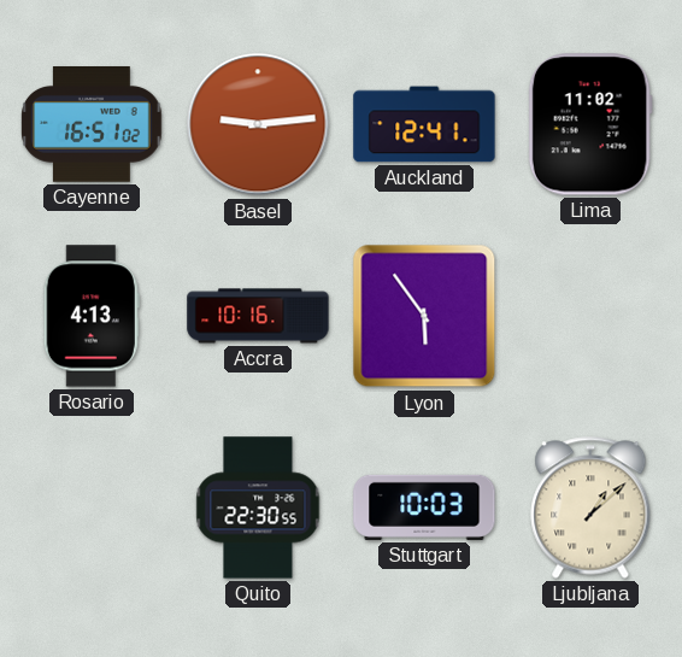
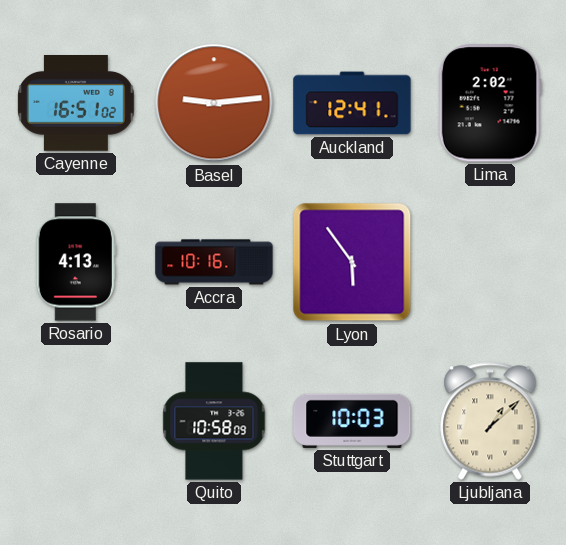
Lima: 11:02 -> 2:02 (490, 103)
Quito: 22:30 -> 10:58 (214, 421)
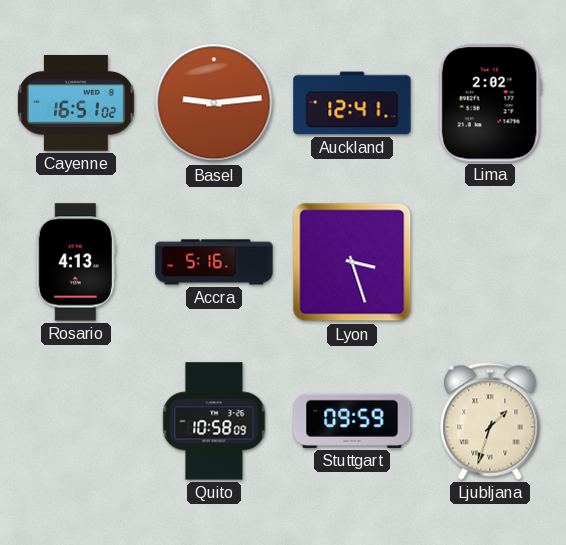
Accra: 10:16 -> 5:16 (214, 262)
Lyon: 5:54 -> 3:27 (352, 262)
Stuttgart: 10:03 -> 09:59 (352, 421)
Ljubljana: 1:08 -> 1:33 (490, 421)
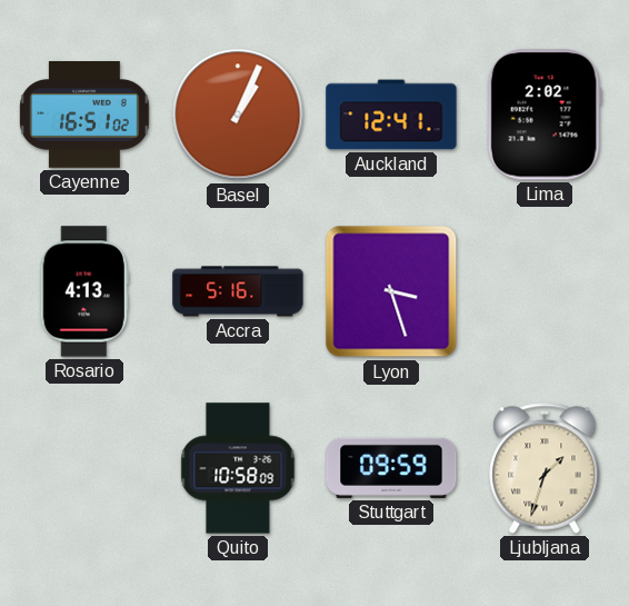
Basel: 9:14 -> 1:04 (238, 115)
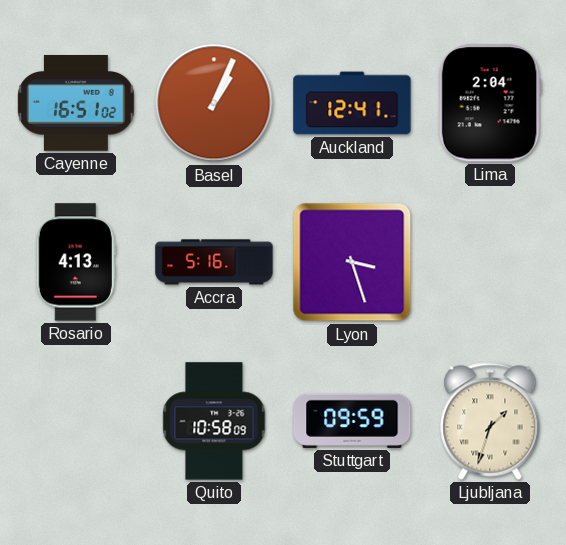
Lima: 2:02 -> 2:04 (490, 103)
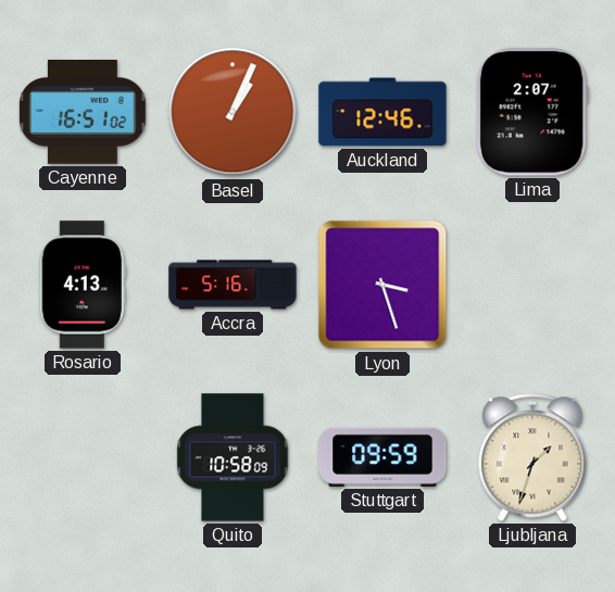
Auckland: 12:41 -> 12:46 (382, 112)
Lima: 2:04 -> 2:07 (532, 112)
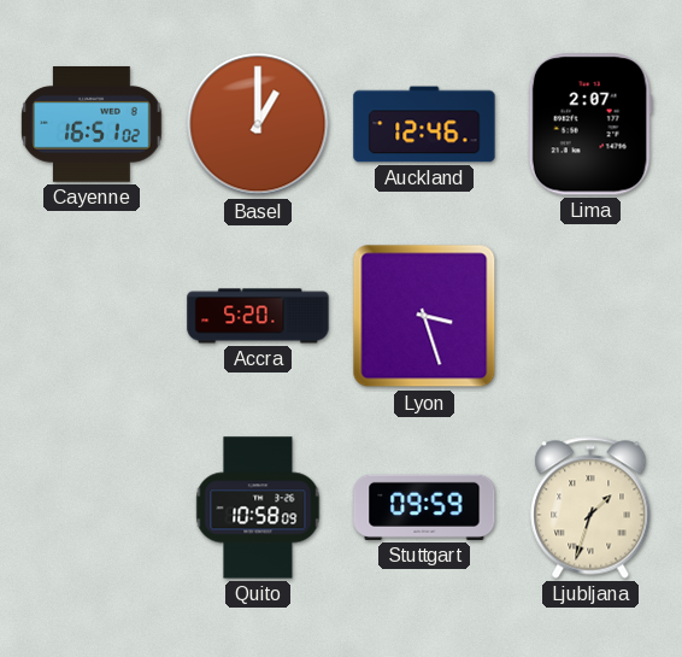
Basel: 1:04 -> 1:00 (258, 124)
Rosario: 4:13 -> none (83, 285)
Accra: 5:16 -> 5:20 (258, 316)
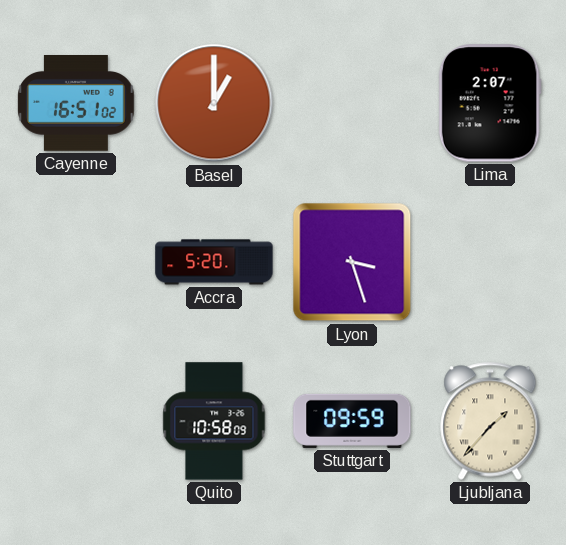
Auckland: 12:46 -> none (424, 124)
Ljubljana: 1:33 -> 1:37 (490, 421)
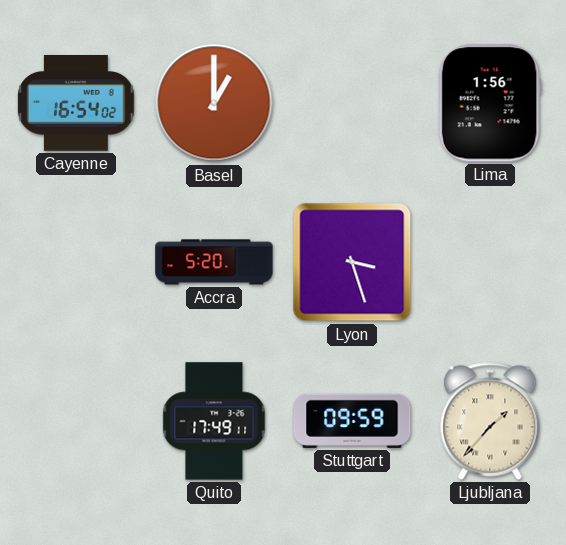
Cayenne: 16:51 -> 16:54 (76, 104)
Lima: 2:07 -> 1:56 (490, 103)
Quito: 10:58 -> 17:49 (214, 421)
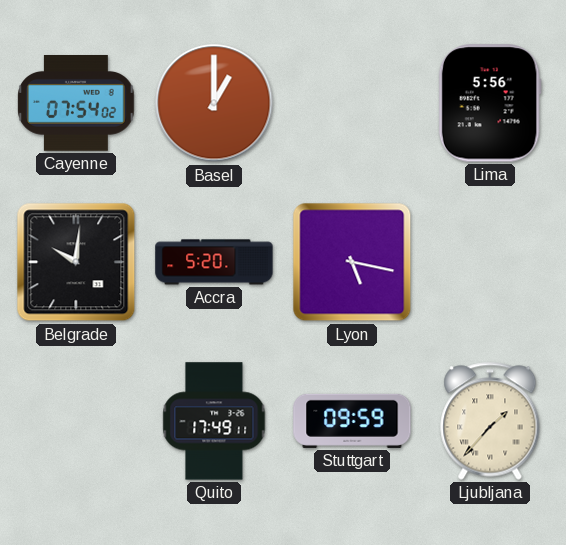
Cayenne: 16:54 -> 07:54 (76, 104)
Lima: 1:56 -> 5:56 (490, 103)
Belgrade: none -> 10:01 (76, 262)
Lyon: 3:27 -> 5:17 (352, 262)
